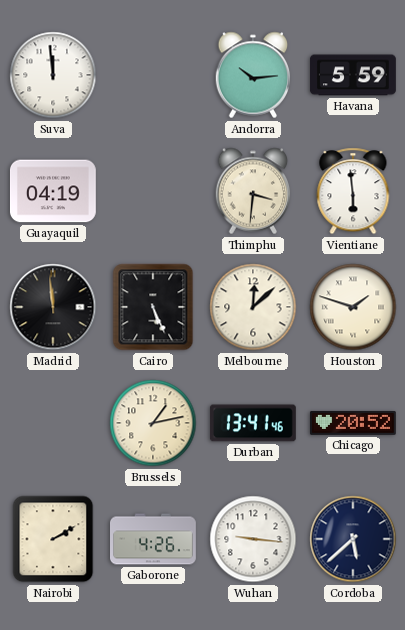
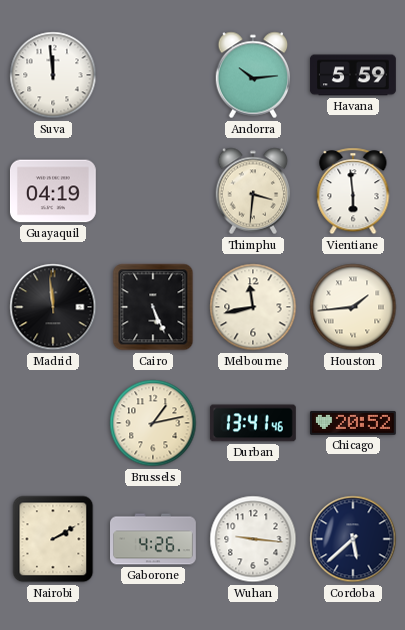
Melbourne: 12:08 -> 11:43 (253, 307)
Houston: 1:48 -> 1:44 (353, 307)
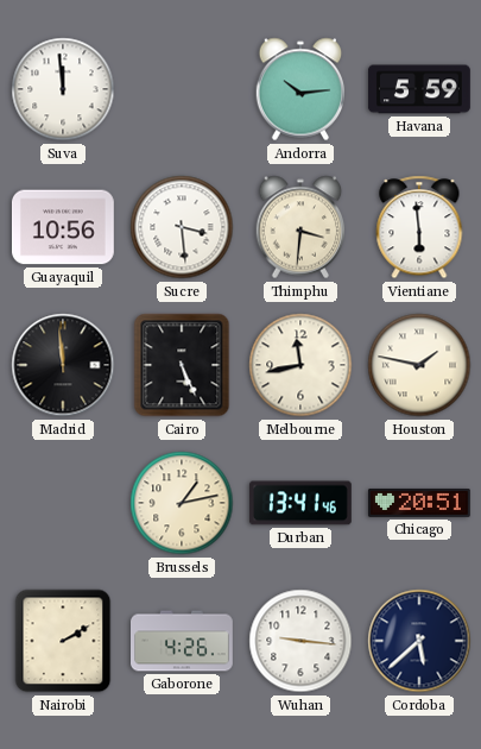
Guayaquil: 04:19 -> 10:56 (63, 227)
Sucre: none -> 3:29 (182, 227)
Houston: 1:44 -> 1:47 (419, 365)
Chicago: 20:52 -> 20:51 (419, 503)
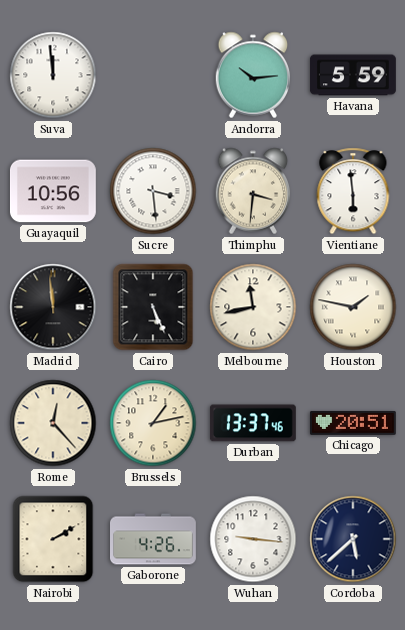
Rome: none -> 12:23 (53, 423)
Durban: 13:41 -> 13:37 (253, 423)
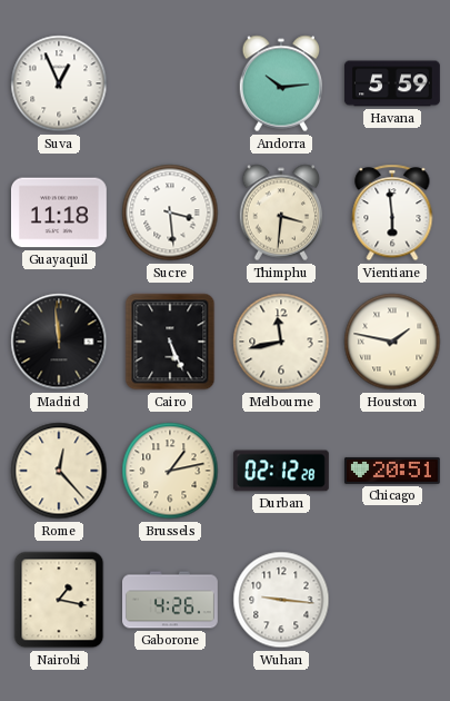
Suva: 11:59 -> 12:56 (59, 83)
Guayaquil: 10:56 -> 11:18 (59, 213)
Durban: 13:37 -> 02:12 (281, 471)
Nairobi: 2:10 -> 1:17 (59, 600)
Cordoba: 5:38 -> none (353, 539)
